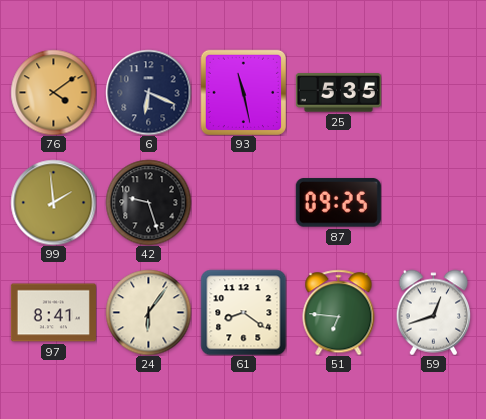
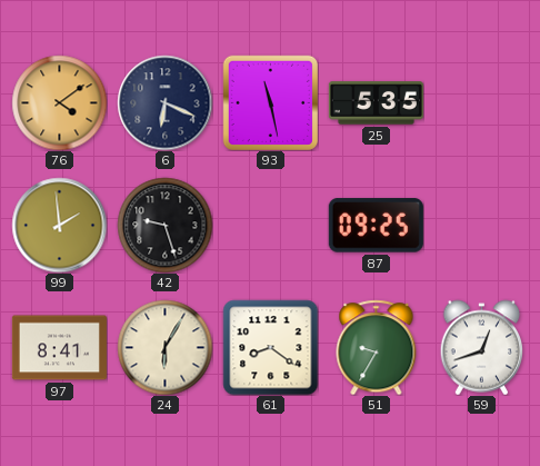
24: 6:06 -> 6:05 (164, 347)
51: 6:46 -> 9:35 (377, 347)
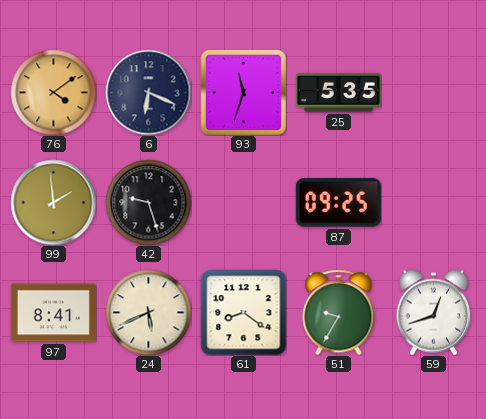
93: 11:28 -> 11:33 (243, 92)
24: 6:05 -> 5:41 (148, 312)
